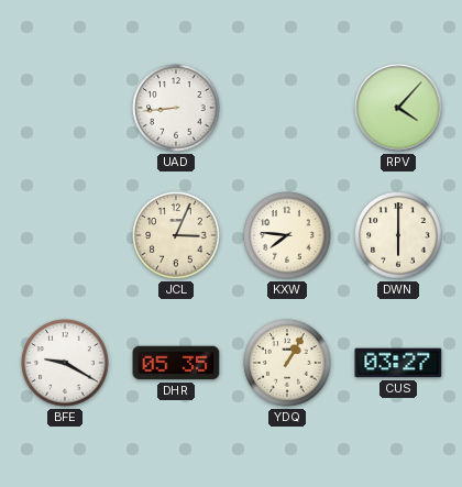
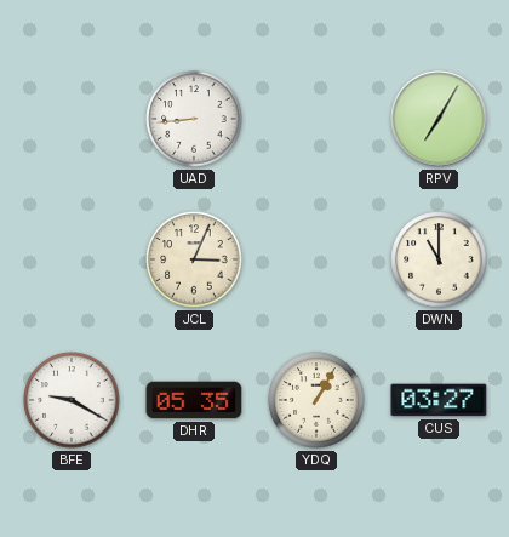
RPV: 4:07 -> 7:05 (439, 119)
KXW: 7:46 -> none (287, 235)
DWN: 6:00 -> 11:00 (439, 259)
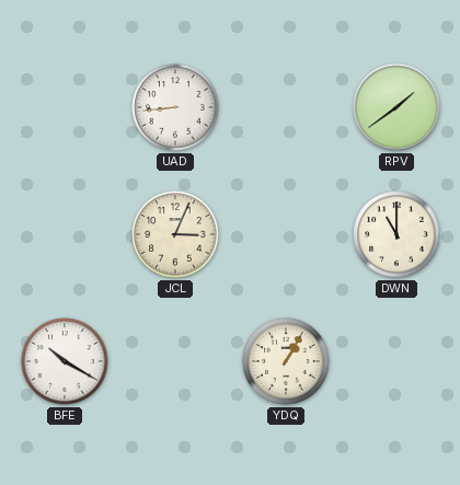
RPV: 7:05 -> 1:39 (396, 107)
BFE: 9:20 -> 10:20 (65, 361)
DHR: 05:35 -> none (194, 400)
CUS: 03:27 -> none (439, 400)
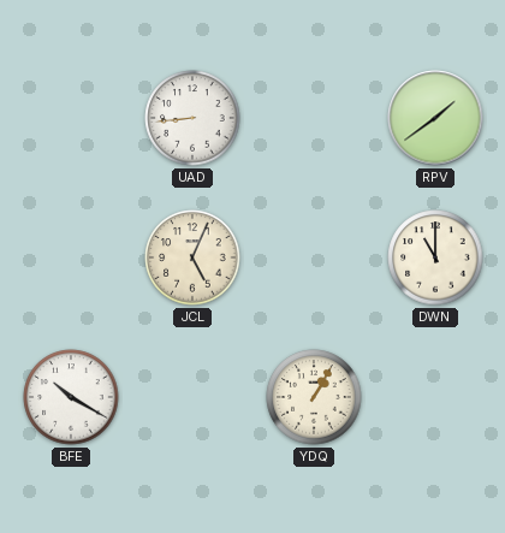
JCL: 3:04 -> 5:04 (192, 257)
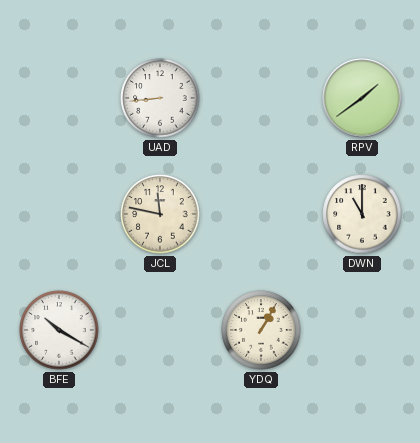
JCL: 5:04 -> 11:47 (160, 214)
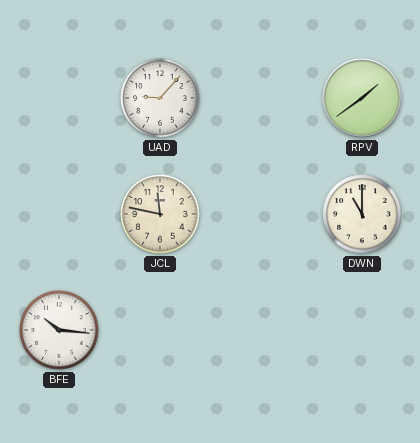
UAD: 8:44 -> 9:07 (160, 98)
BFE: 10:20 -> 10:16 (59, 330)
YDQ: 1:05 -> none (261, 330)
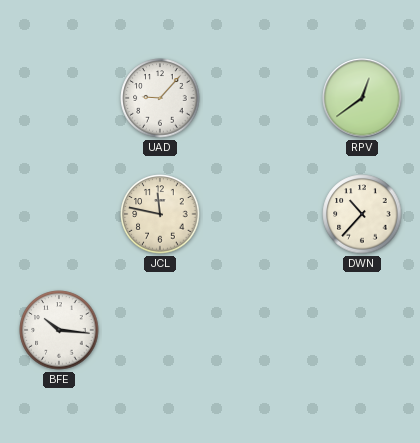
RPV: 1:39 -> 12:39 (362, 98)
DWN: 11:00 -> 10:37 (362, 214)
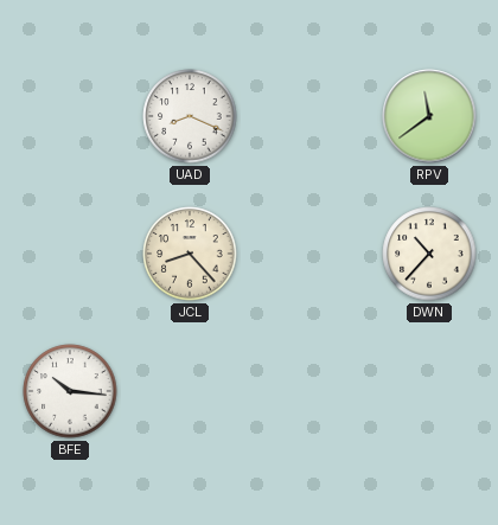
UAD: 9:07 -> 8:19 (190, 116)
RPV: 12:39 -> 11:39 (429, 116)
JCL: 11:47 -> 8:23 (190, 254)
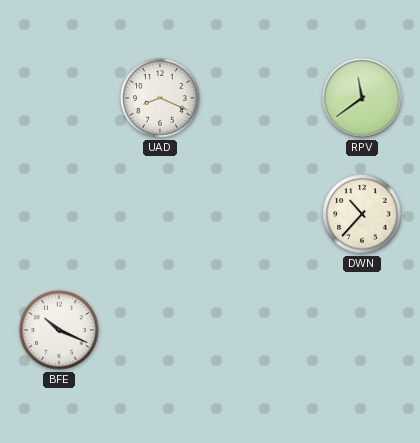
JCL: 8:23 -> none (190, 254)
BFE: 10:16 -> 10:19 (59, 330)
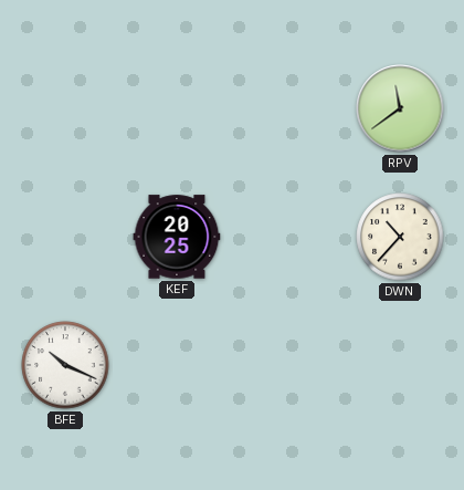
UAD: 8:19 -> none (160, 98)
KEF: none -> 20:25 (177, 237)
